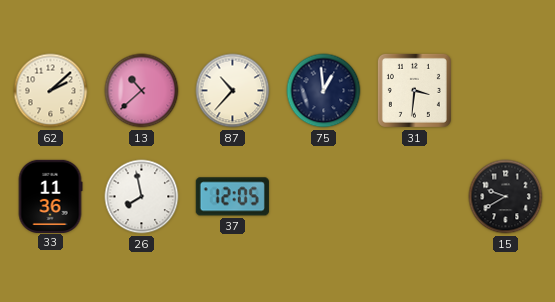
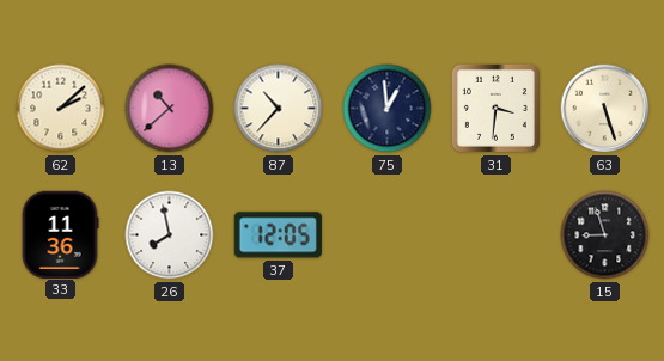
63: none -> 5:27 (605, 109)
15: 9:40 -> 8:57 (605, 235)
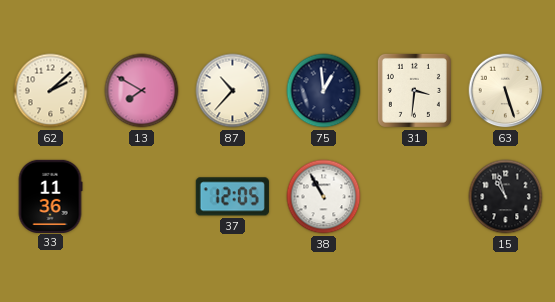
13: 10:38 -> 7:50 (142, 91)
26: 7:58 -> none (170, 235)
38: none -> 10:55 (324, 197)
15: 8:57 -> 10:57 (506, 197)
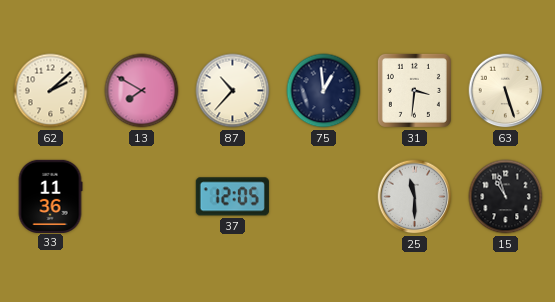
38: 10:55 -> none (324, 197)
25: none -> 11:30 (415, 197)
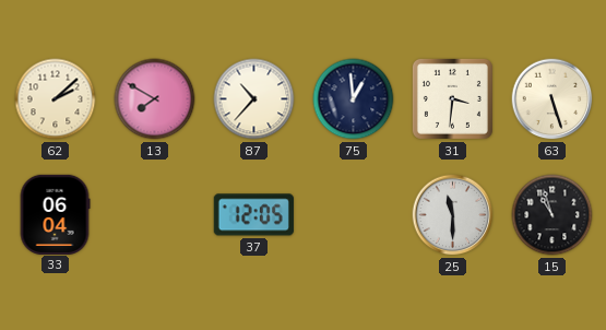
33: 11:36 -> 06:04 (55, 214)
